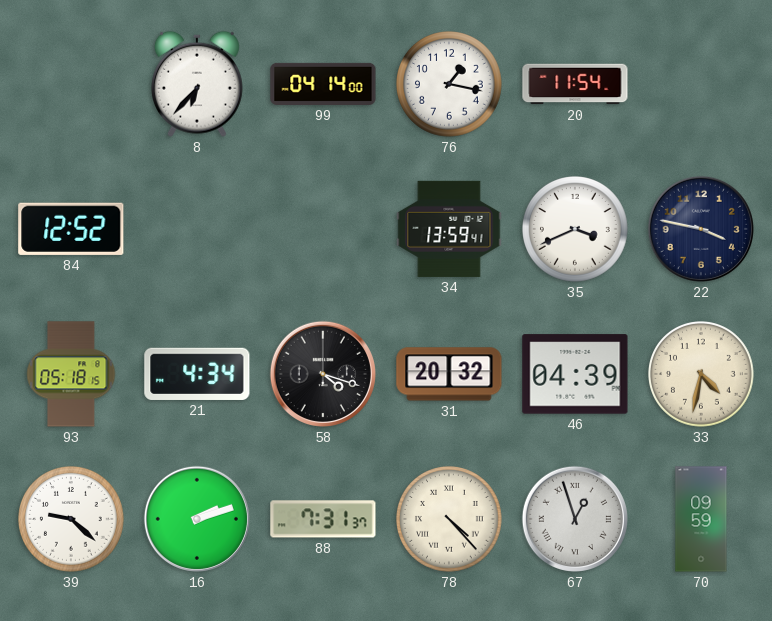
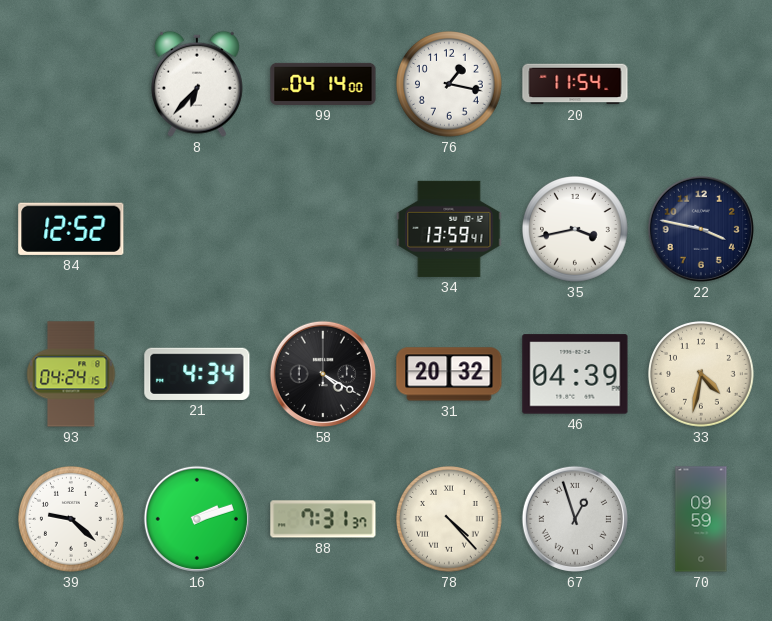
35: 3:41 -> 3:43 (576, 230)
93: 05:18 -> 04:24 (71, 374)
58: 4:18 -> 4:20 (323, 374)
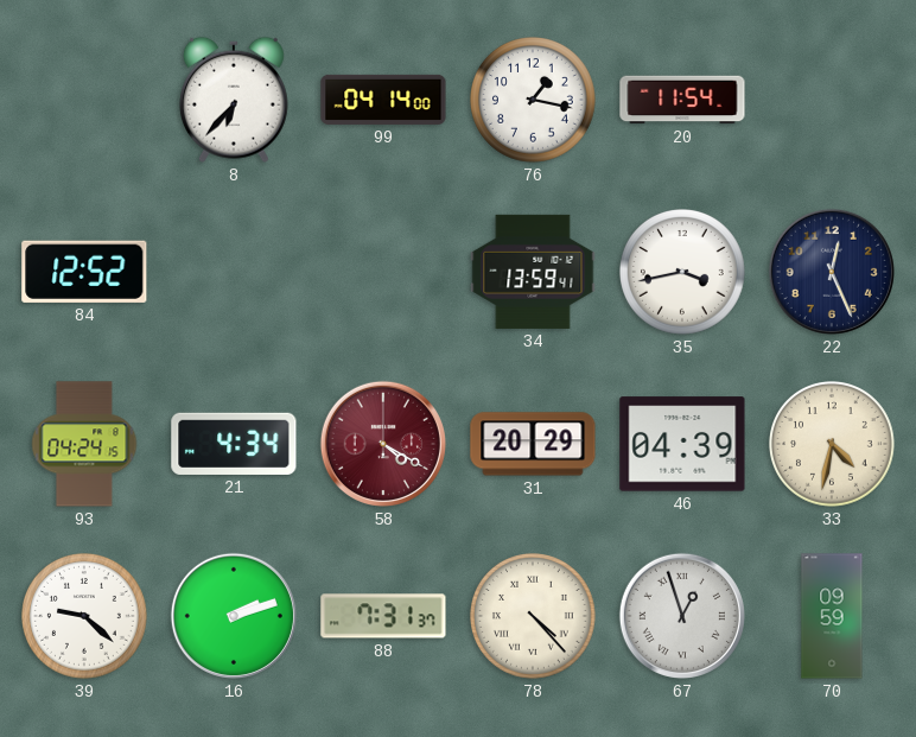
22: 3:47 -> 12:26 (832, 272)
58 dial: black -> burgundy (383, 444)
31: 20:32 -> 20:29 (533, 444)
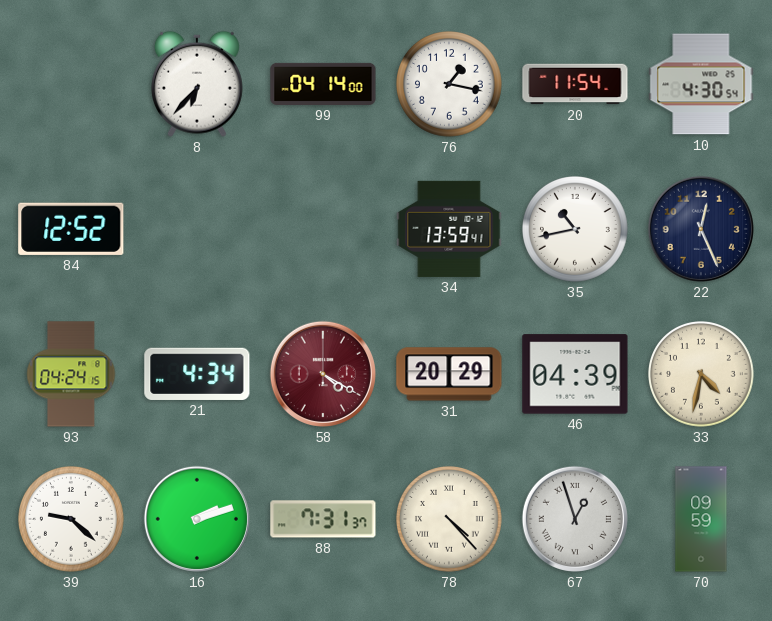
10: none -> 4:30 (701, 84)
35: 3:43 -> 10:43 (576, 230)
